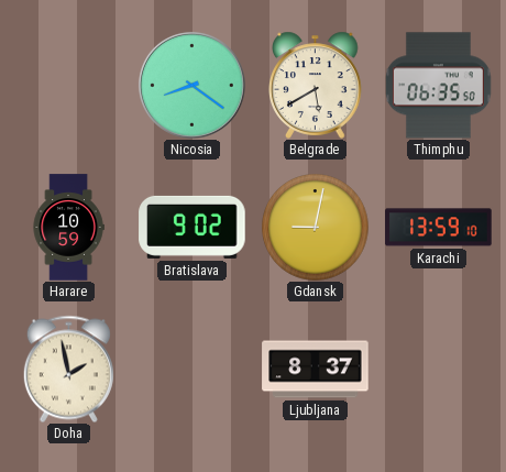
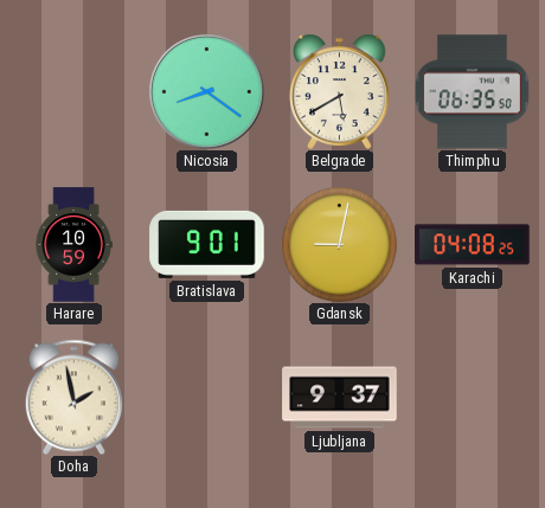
Bratislava: 9:02 -> 9:01 (207, 244)
Karachi: 13:59 -> 04:08 (473, 245)
Ljubljana: 8:37 -> 9:37 (340, 398)
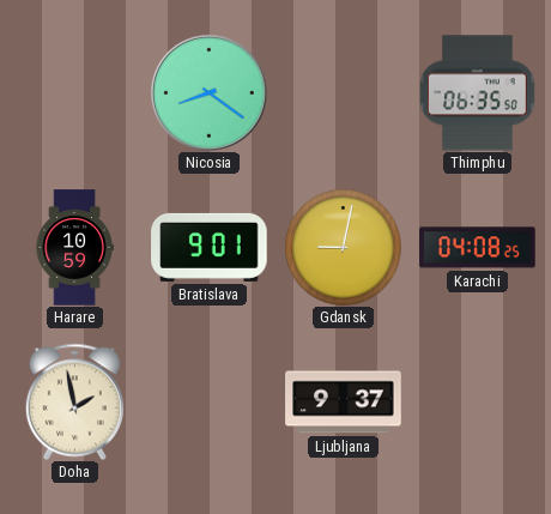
Belgrade: 5:40 -> none (340, 91)
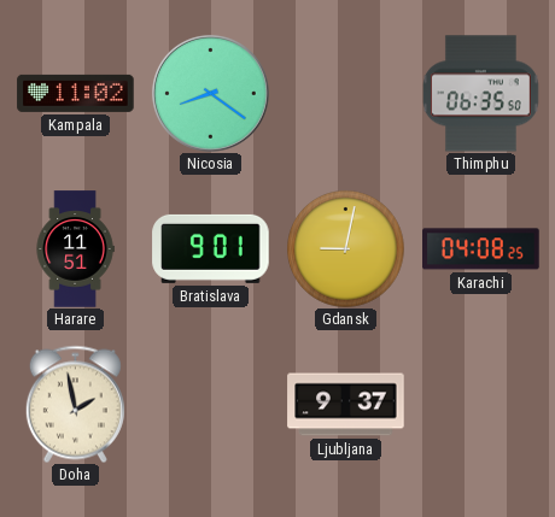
Kampala: none -> 11:02 (76, 93)
Harare: 10:59 -> 11:51 (75, 249)
